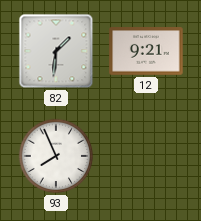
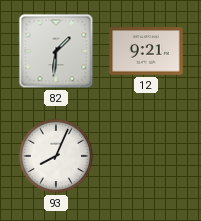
93: 7:56 -> 8:04 (56, 156)
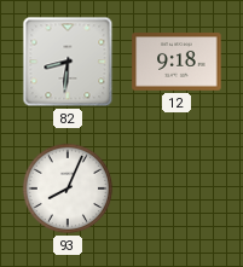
82: 1:31 -> 8:31 (68, 62)
12: 9:21 -> 9:18 (177, 62)
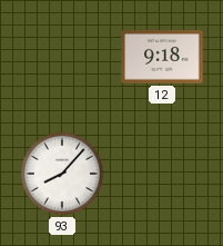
82: 8:31 -> none (68, 62)
93: 8:04 -> 8:07 (62, 174)
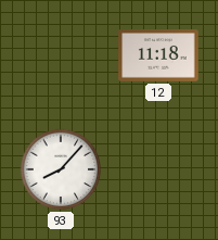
12: 9:18 -> 11:18 (158, 55)
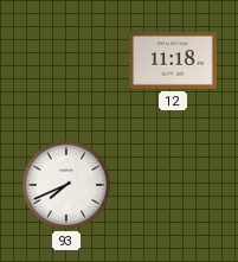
93: 8:07 -> 7:41 (66, 185)
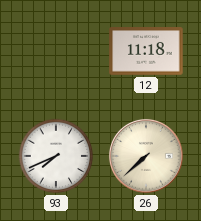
26: none -> 7:38 (146, 156)
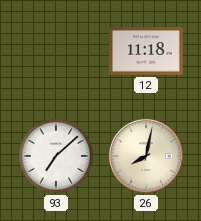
93: 7:41 -> 7:08 (56, 156)
26: 7:38 -> 8:02 (146, 156)
